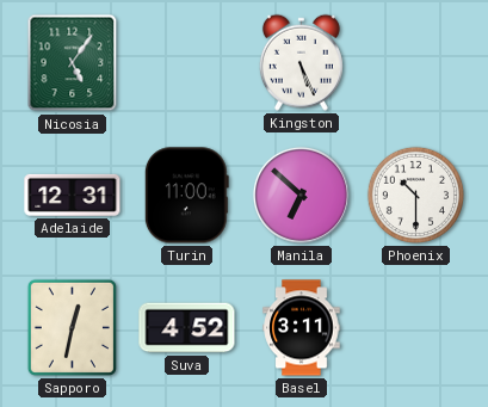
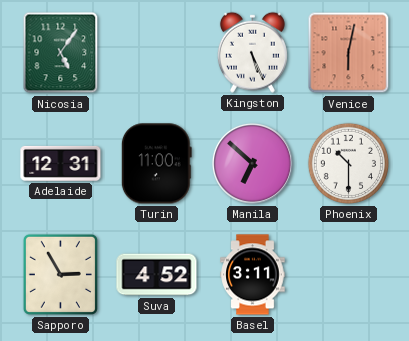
Venice: none -> 6:02 (349, 53)
Sapporo: 12:32 -> 2:55 (60, 274)
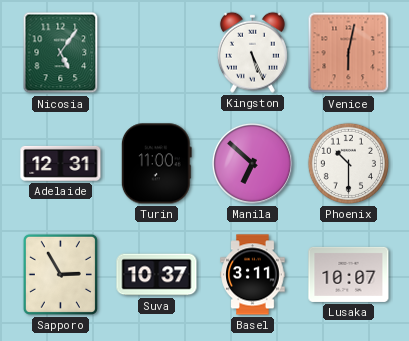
Suva: 4:52 -> 10:37 (157, 275)
Lusaka: none -> 10:07 (349, 274)
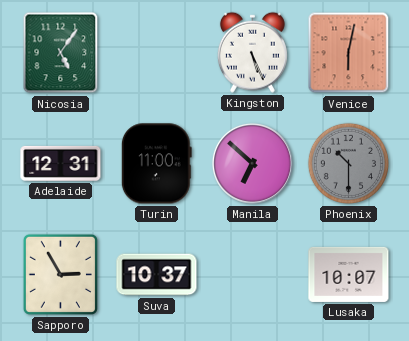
Phoenix dial: white -> grey (348, 163)
Basel: 3:11 -> none (253, 275)
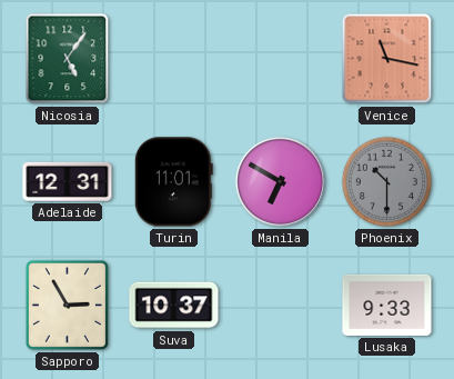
Kingston: 5:26 -> none (252, 52)
Venice: 6:02 -> 11:17 (387, 59)
Turin: 11:00 -> 11:01 (173, 182)
Manila: 6:52 -> 6:50 (280, 181)
Lusaka: 10:07 -> 9:33 (387, 305)
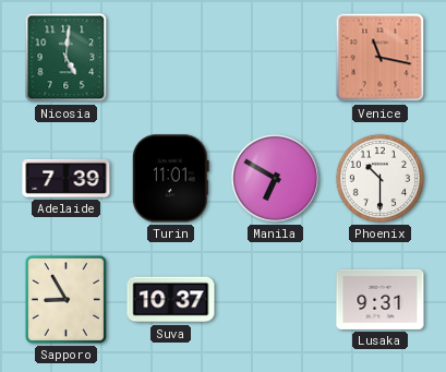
Nicosia: 5:06 -> 5:01 (67, 58)
Adelaide: 12:31 -> 7:39 (67, 178)
Phoenix dial: grey -> white (379, 178)
Sapporo: 2:55 -> 8:55 (65, 299)
Lusaka: 9:33 -> 9:31 (381, 299)
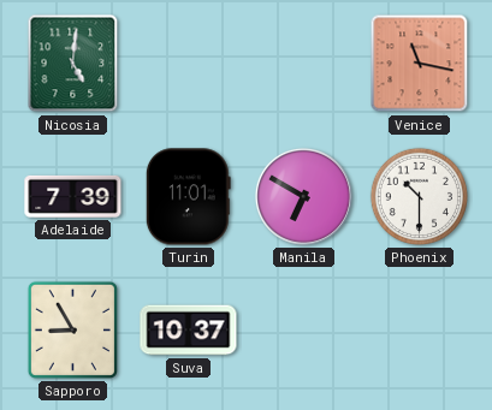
Lusaka: 9:31 -> none (381, 299)
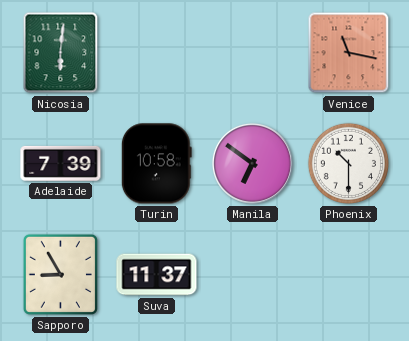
Nicosia: 5:01 -> 6:01 (61, 53)
Turin: 11:01 -> 10:58 (156, 164)
Manila: 6:50 -> 6:51 (252, 163)
Suva: 10:37 -> 11:37 (157, 275)
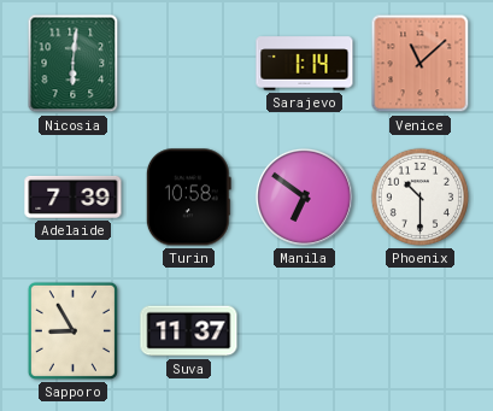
Sarajevo: none -> 1:14 (305, 64)
Venice: 11:17 -> 11:08 (421, 64)
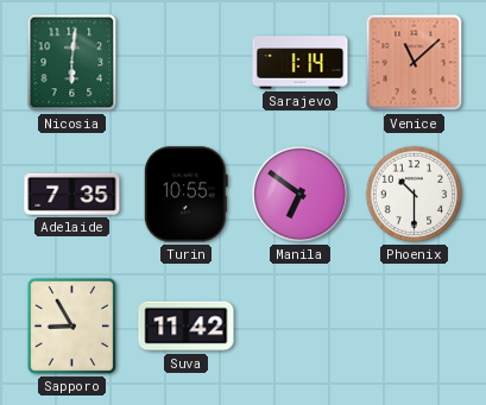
Adelaide: 7:39 -> 7:35 (72, 194)
Turin: 10:58 -> 10:55 (185, 195)
Suva: 11:37 -> 11:42 (187, 327)
